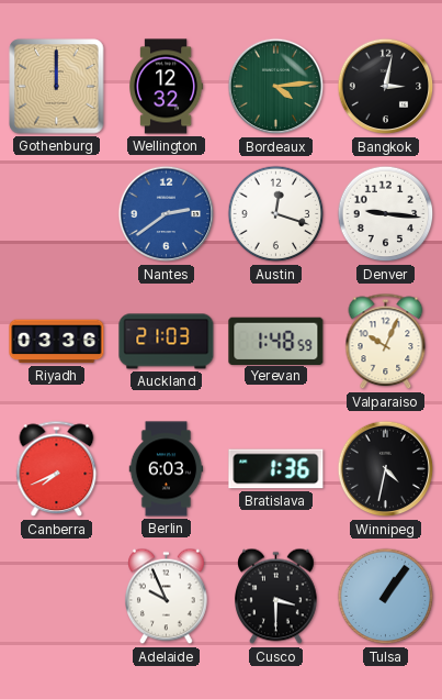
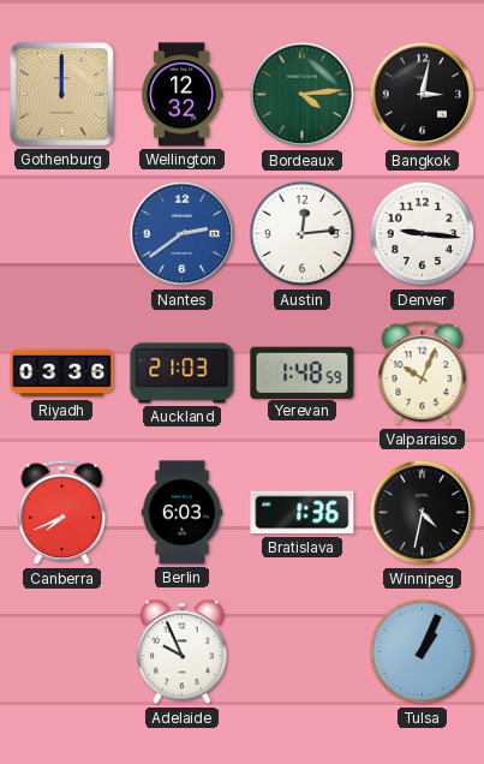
Austin: 12:18 -> 12:14 (303, 234)
Cusco: 3:30 -> none (276, 597)
Tulsa: 1:06 -> 1:04 (423, 652)
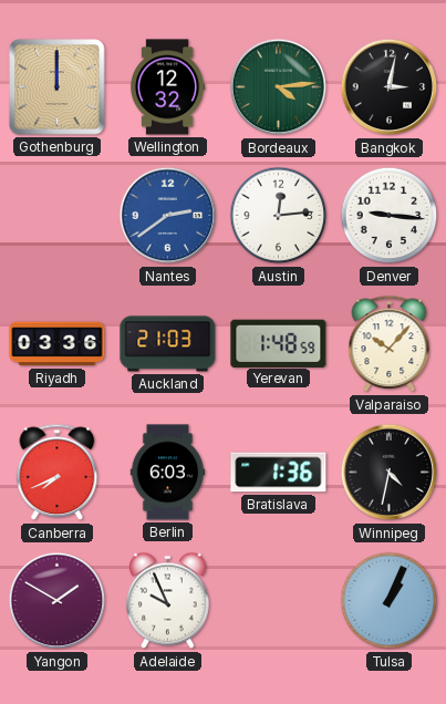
Valparaiso: 10:04 -> 10:07 (390, 344)
Yangon: none -> 1:50 (58, 601)
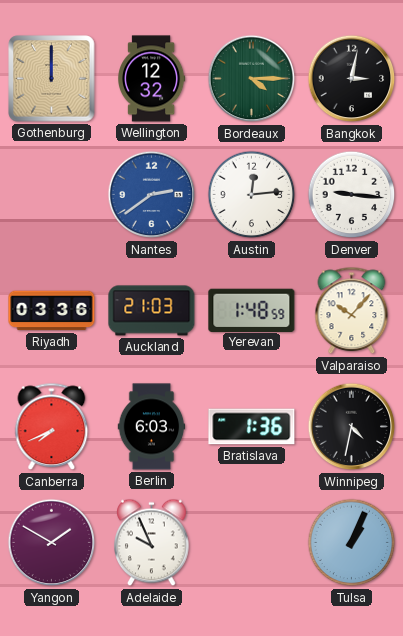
Bordeaux: 4:14 -> 4:15 (252, 79)
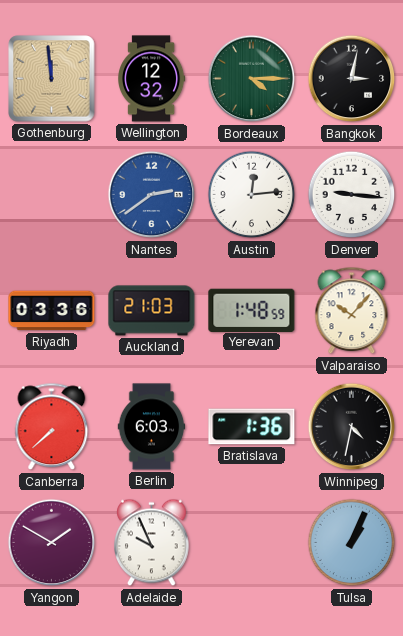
Gothenburg: 12:00 -> 11:59 (52, 79)
Canberra: 7:41 -> 7:38 (52, 427)
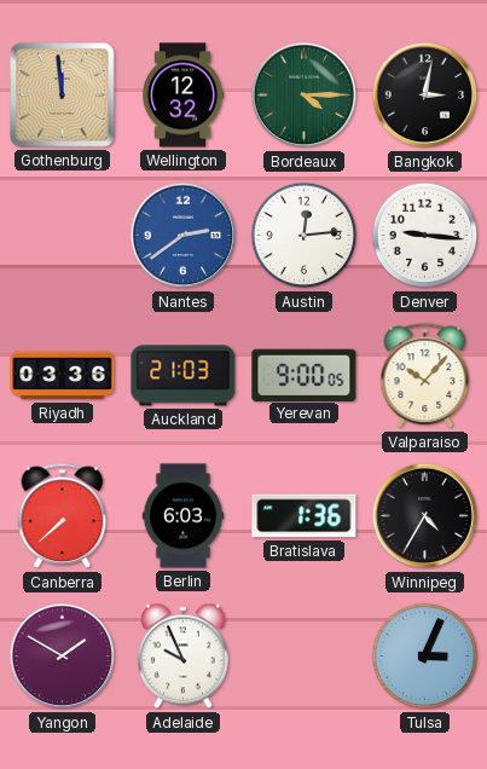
Yerevan: 1:48 -> 9:00 (305, 375)
Winnipeg: 4:32 -> 4:35 (425, 516)
Tulsa: 1:04 -> 3:04 (425, 657)
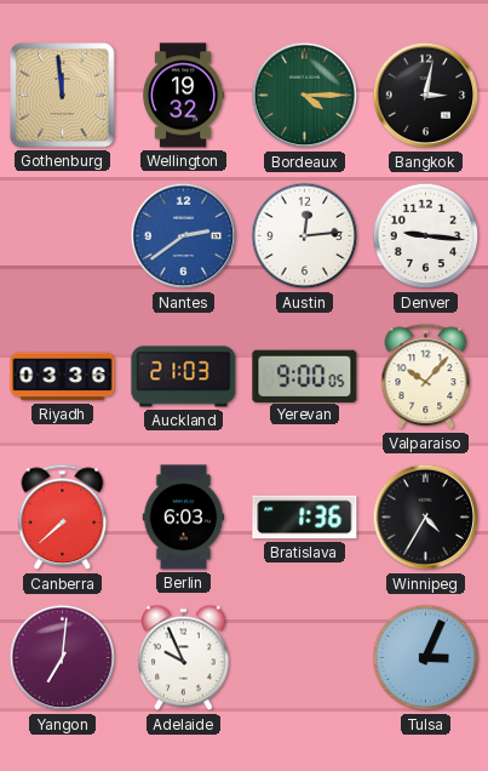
Wellington: 12:32 -> 19:32 (184, 96)
Yangon: 1:50 -> 7:01 (63, 658)
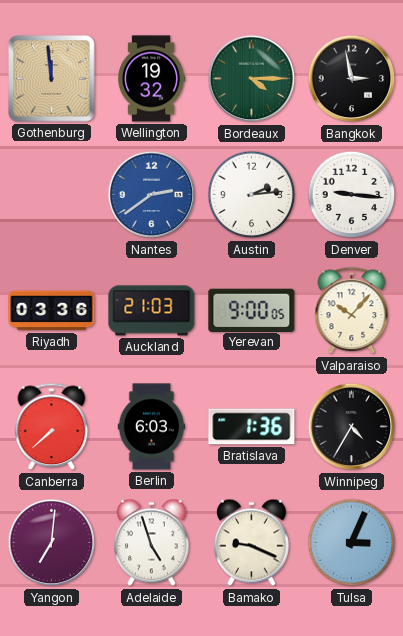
Bangkok: 3:02 -> 2:58 (352, 79)
Austin: 12:14 -> 2:14 (252, 195)
Adelaide: 9:56 -> 4:57 (152, 543)
Bamako: none -> 9:19 (252, 543)
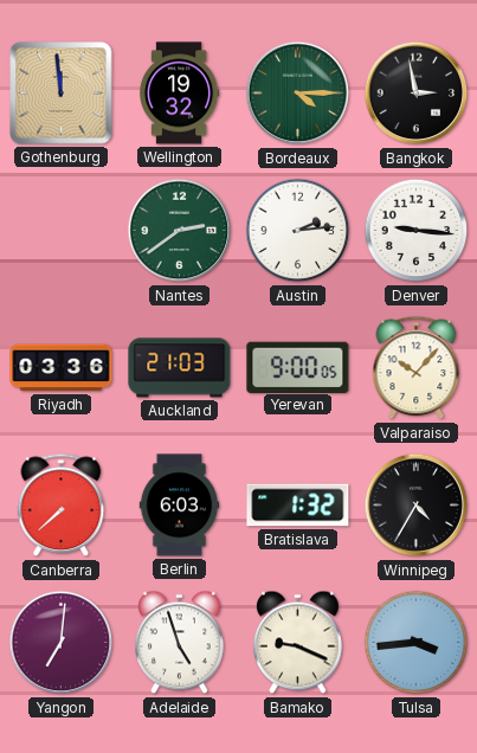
Nantes dial: blue -> green (180, 231)
Bratislava: 1:36 -> 1:32 (298, 506)
Tulsa: 3:04 -> 3:44 (417, 643)
